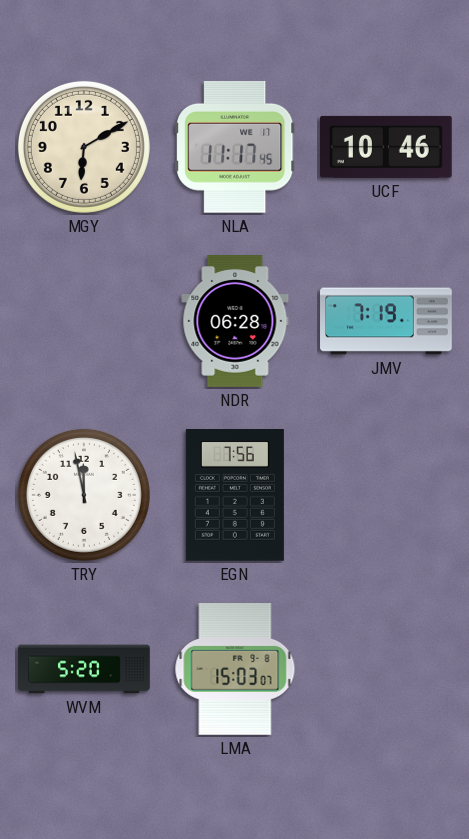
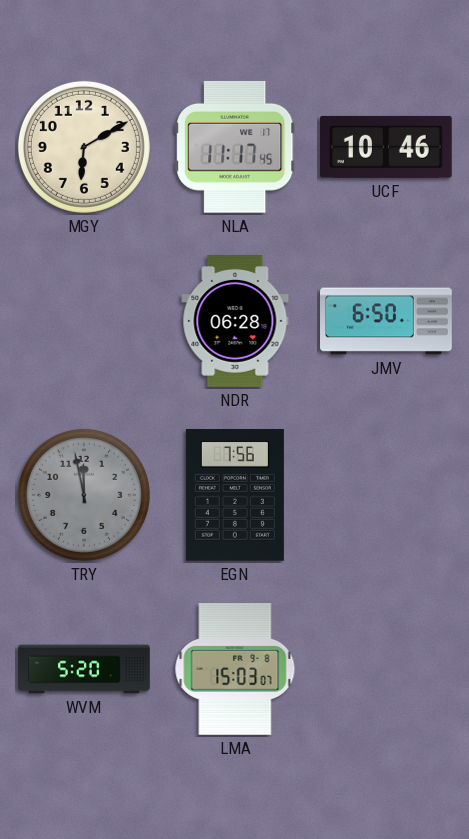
JMV: 7:19 -> 6:50 (386, 321)
TRY dial: white -> grey (84, 495)
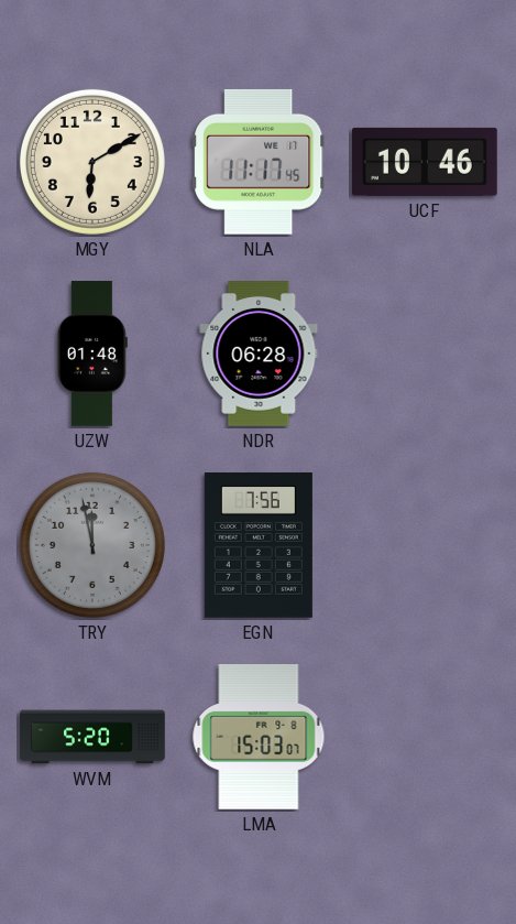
UZW: none -> 01:48 (92, 354)
JMV: 6:50 -> none (386, 321)
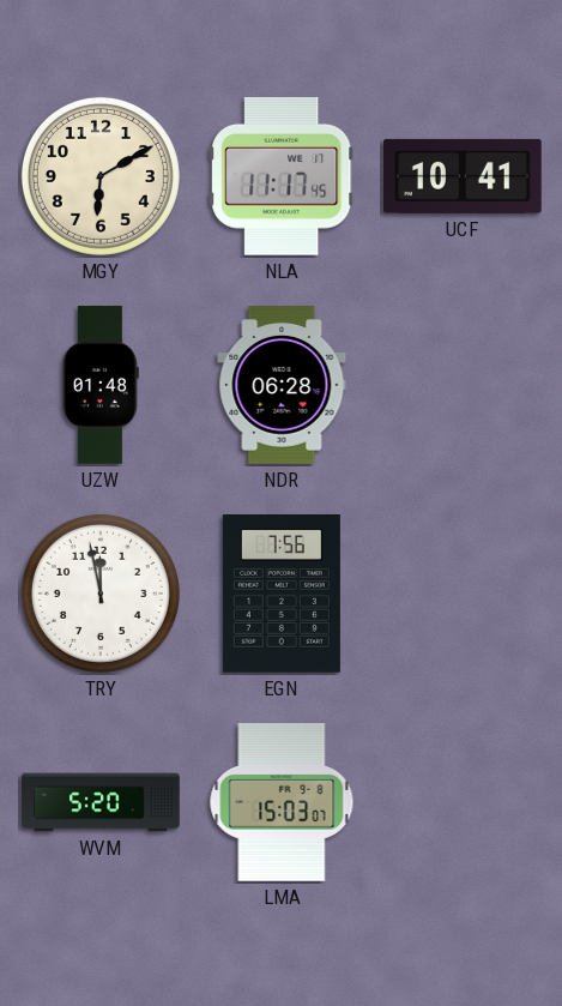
UCF: 10:46 -> 10:41 (464, 176)
TRY dial: grey -> white (101, 594)
